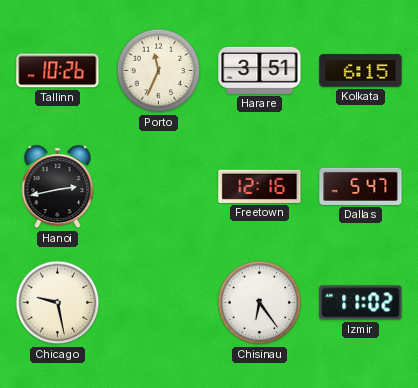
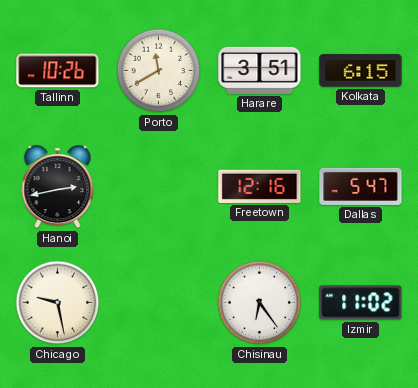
Porto: 11:34 -> 11:40 (159, 71)
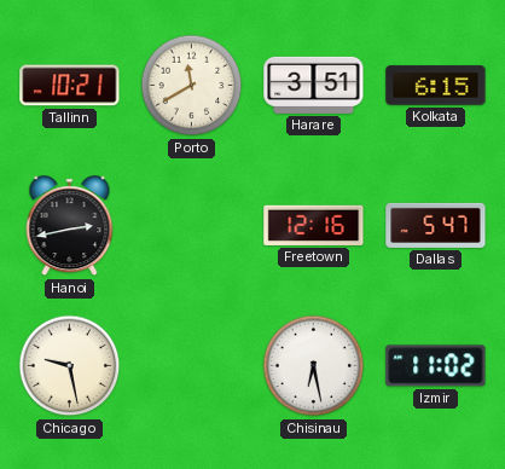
Tallinn: 10:26 -> 10:21 (70, 86)
Chisinau: 6:24 -> 6:28 (314, 366)
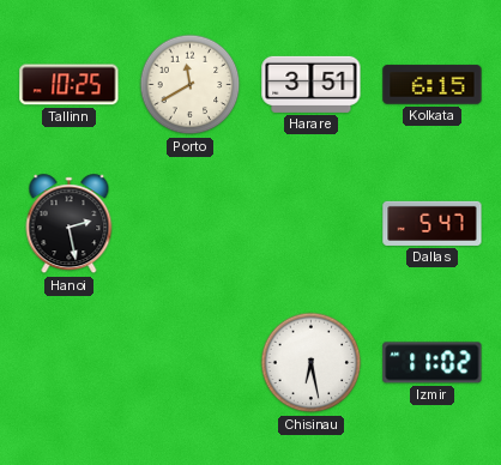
Tallinn: 10:21 -> 10:25 (70, 85)
Hanoi: 2:43 -> 2:28 (70, 224)
Freetown: 12:16 -> none (314, 225)
Chicago: 9:28 -> none (70, 366)
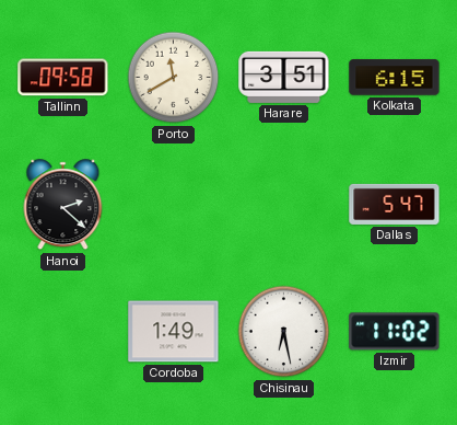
Tallinn: 10:25 -> 09:58 (63, 78)
Hanoi: 2:28 -> 2:22 (63, 205)
Cordoba: none -> 1:49 (174, 332)
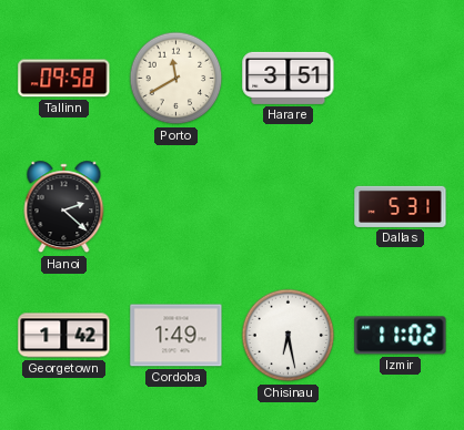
Kolkata: 6:15 -> none (395, 78)
Dallas: 5:47 -> 5:31 (401, 206)
Georgetown: none -> 1:42 (64, 336)
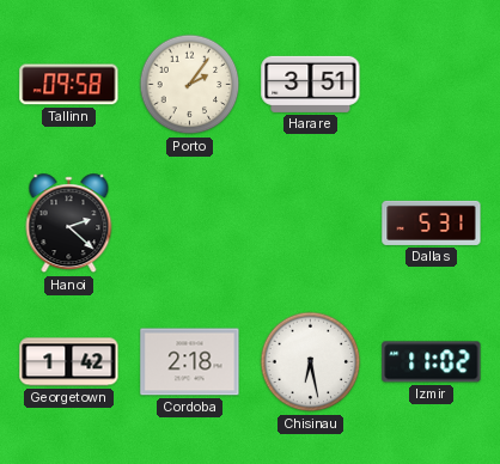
Porto: 11:40 -> 2:06 (190, 85)
Cordoba: 1:49 -> 2:18 (190, 362)
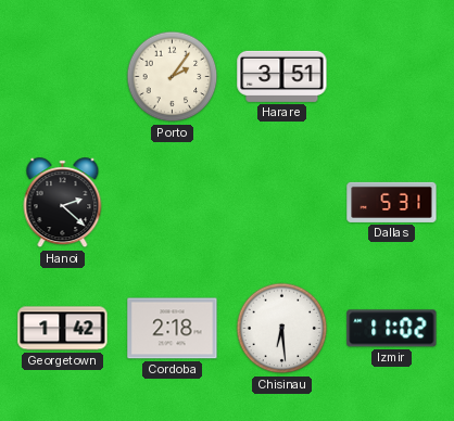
Tallinn: 09:58 -> none (69, 85)
Chisinau: 6:28 -> 6:29 (282, 329)
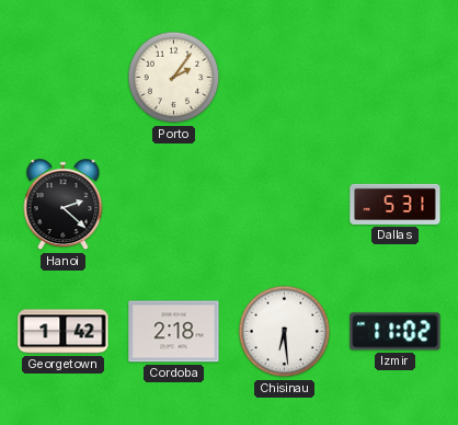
Harare: 3:51 -> none (282, 76)
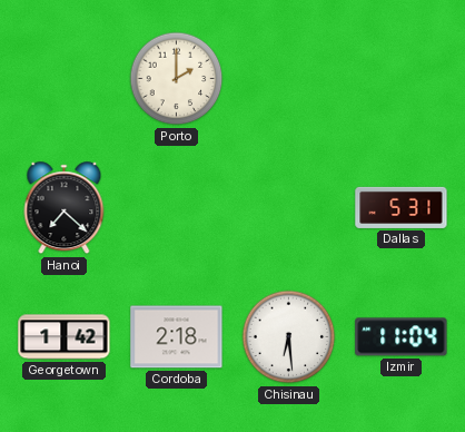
Porto: 2:06 -> 2:00 (177, 79)
Hanoi: 2:22 -> 7:22 (65, 208)
Izmir: 11:02 -> 11:04 (402, 337)
